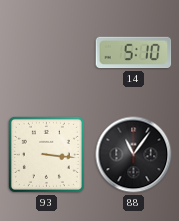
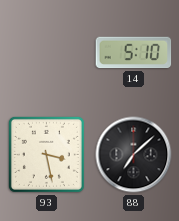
93: 3:16 -> 3:28 (46, 154)
88: 11:06 -> 7:08 (134, 155)
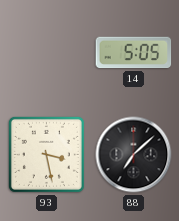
14: 5:10 -> 5:05 (134, 53)
